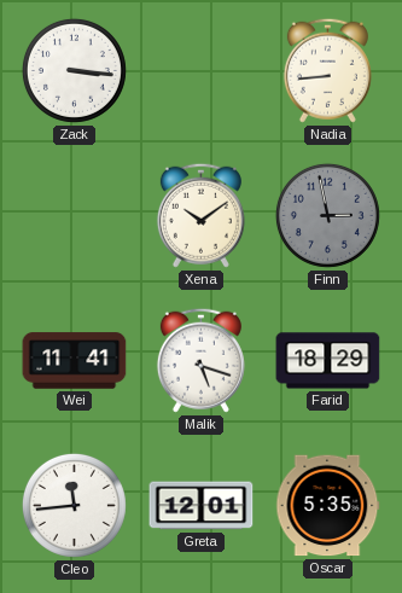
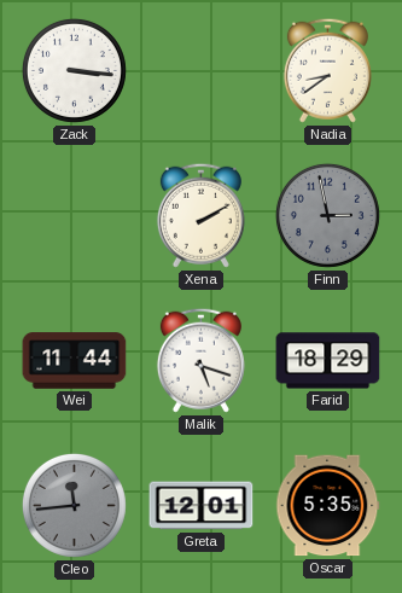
Nadia: 8:44 -> 8:39 (327, 70)
Xena: 10:09 -> 2:10 (200, 215)
Wei: 11:41 -> 11:44 (75, 361)
Cleo dial: white -> grey (74, 505)
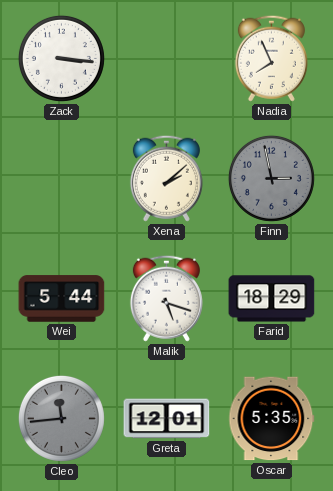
Nadia: 8:39 -> 7:56 (271, 58)
Xena: 2:10 -> 2:08 (166, 178)
Wei: 11:44 -> 5:44 (62, 299)
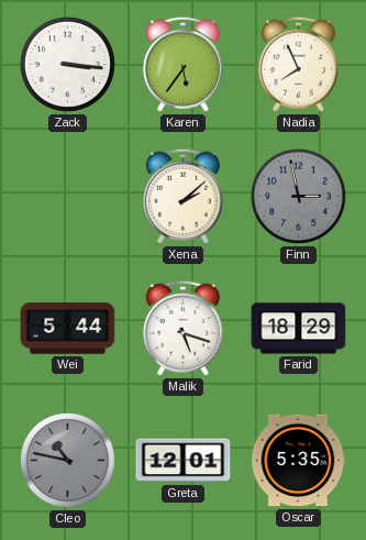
Karen: none -> 5:36 (182, 64)
Cleo: 11:44 -> 10:47 (67, 460)
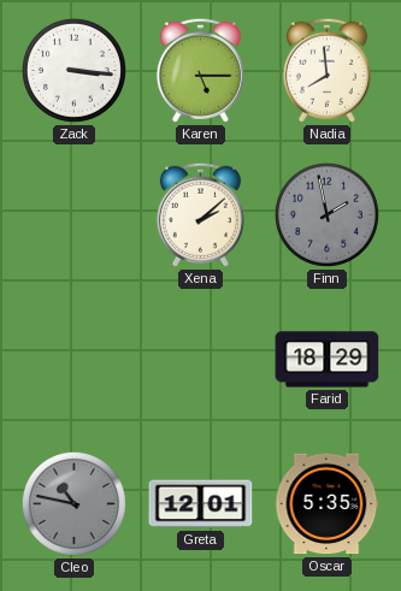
Karen: 5:36 -> 5:15 (200, 70)
Nadia: 7:56 -> 7:59 (326, 70)
Finn: 2:58 -> 1:58 (326, 214)
Wei: 5:44 -> none (68, 329)
Malik: 5:18 -> none (182, 328)
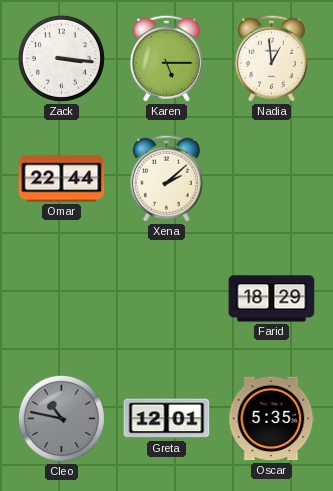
Nadia: 7:59 -> 12:59 (271, 58)
Omar: none -> 22:44 (62, 179)
Finn: 1:58 -> none (326, 214)
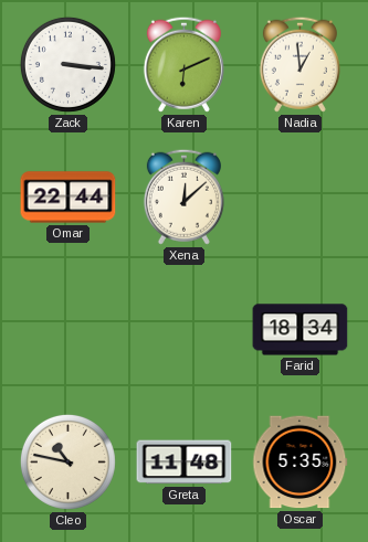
Karen: 5:15 -> 6:11 (183, 64)
Xena: 2:08 -> 12:08 (183, 196)
Farid: 18:29 -> 18:34 (301, 330)
Cleo dial: grey -> cream (67, 461)
Greta: 12:01 -> 11:48 (185, 463)
